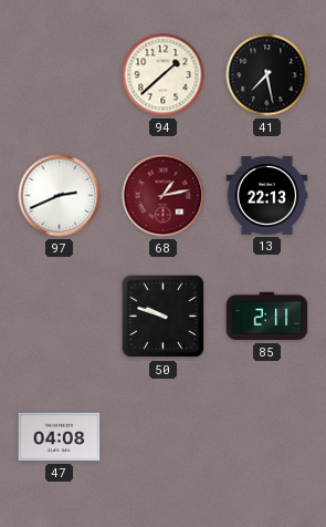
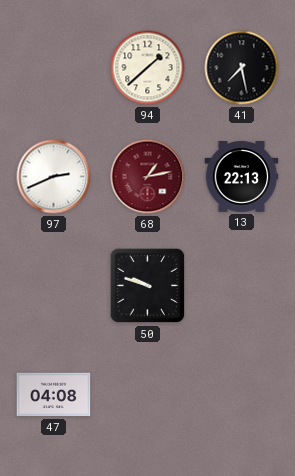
85: 2:11 -> none (267, 317)
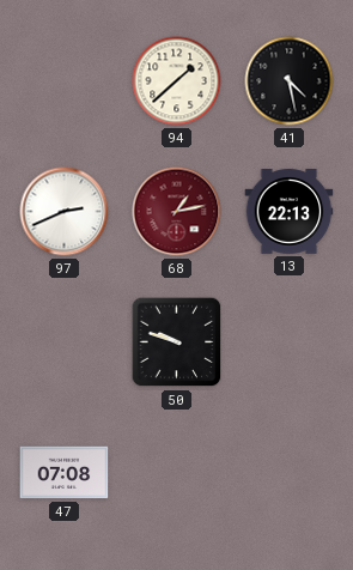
41: 7:28 -> 4:28 (290, 81)
47: 04:08 -> 07:08 (65, 473)
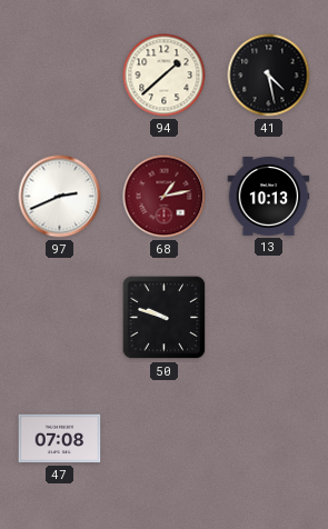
13: 22:13 -> 10:13 (269, 197)
